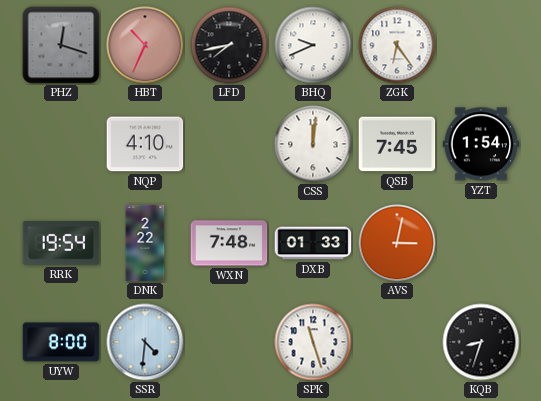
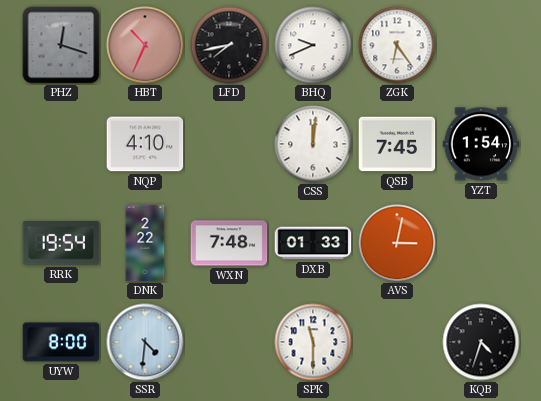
SPK: 11:27 -> 11:30 (313, 342)
KQB: 8:33 -> 4:33 (481, 342)
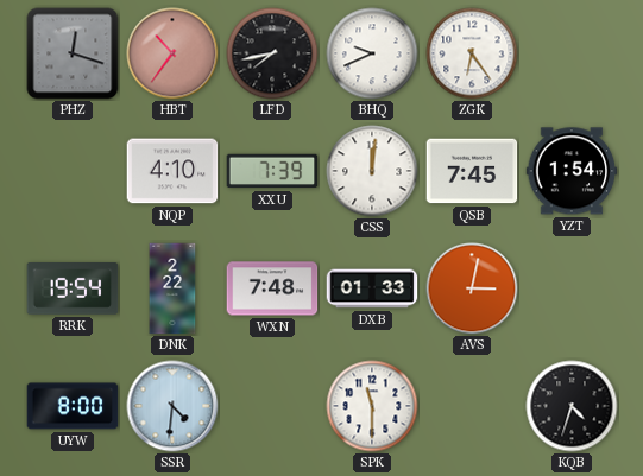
HBT: 10:34 -> 10:36 (172, 53)
XXU: none -> 7:39 (272, 171)
